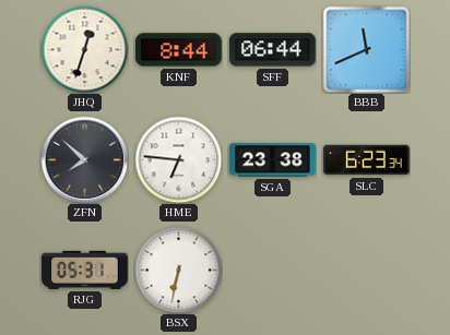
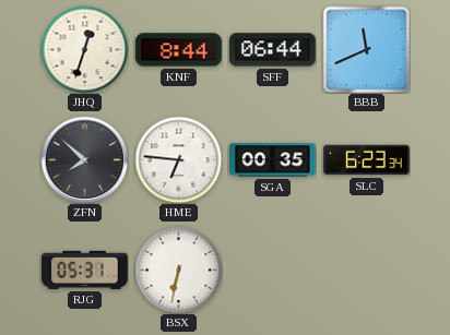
SGA: 23:38 -> 00:35 (273, 160)
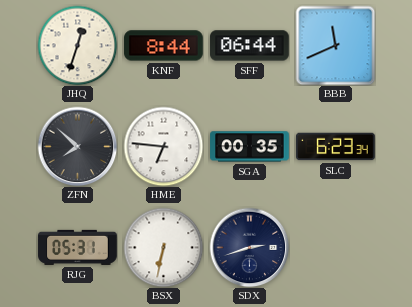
SDX: none -> 2:42 (249, 247)
